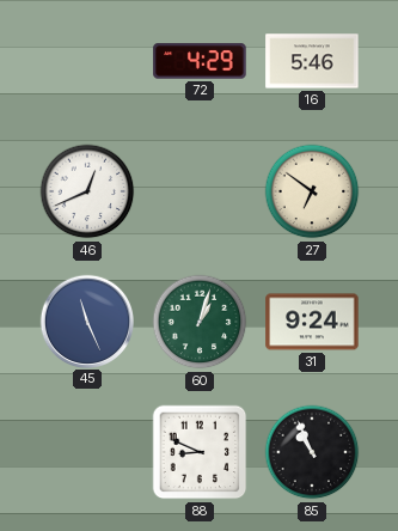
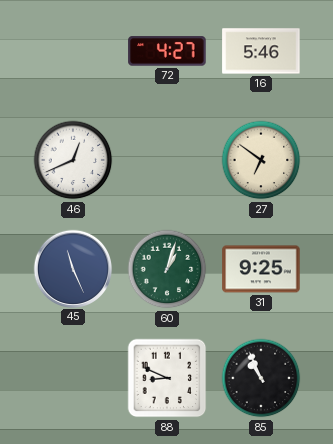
72: 4:29 -> 4:27 (167, 51)
31: 9:24 -> 9:25 (261, 269)
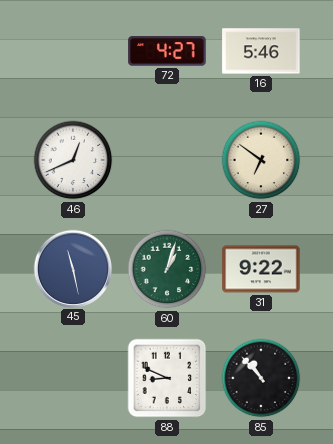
45: 11:26 -> 11:28 (72, 268)
31: 9:25 -> 9:22 (261, 269)
85: 10:56 -> 10:53 (261, 378)
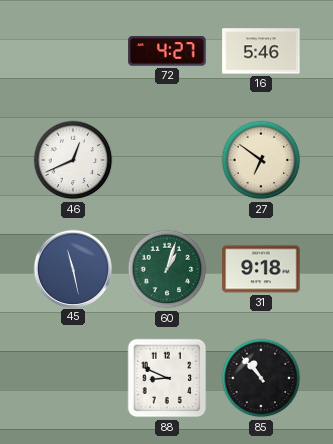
31: 9:22 -> 9:18 (261, 269)
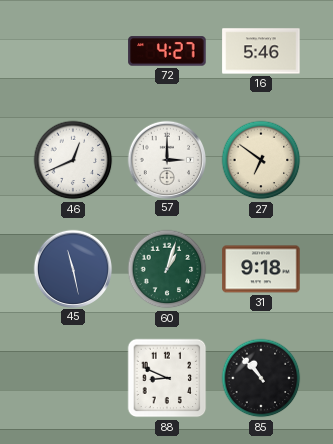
57: none -> 3:00 (166, 159)
